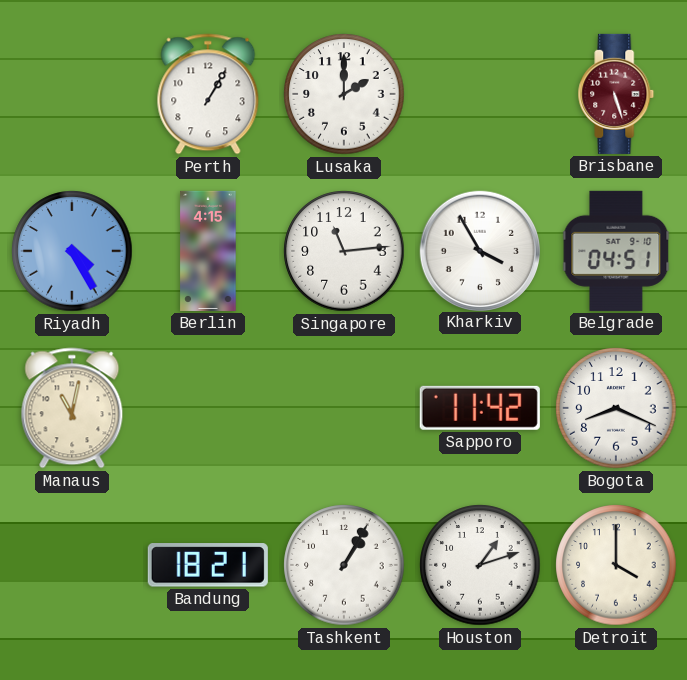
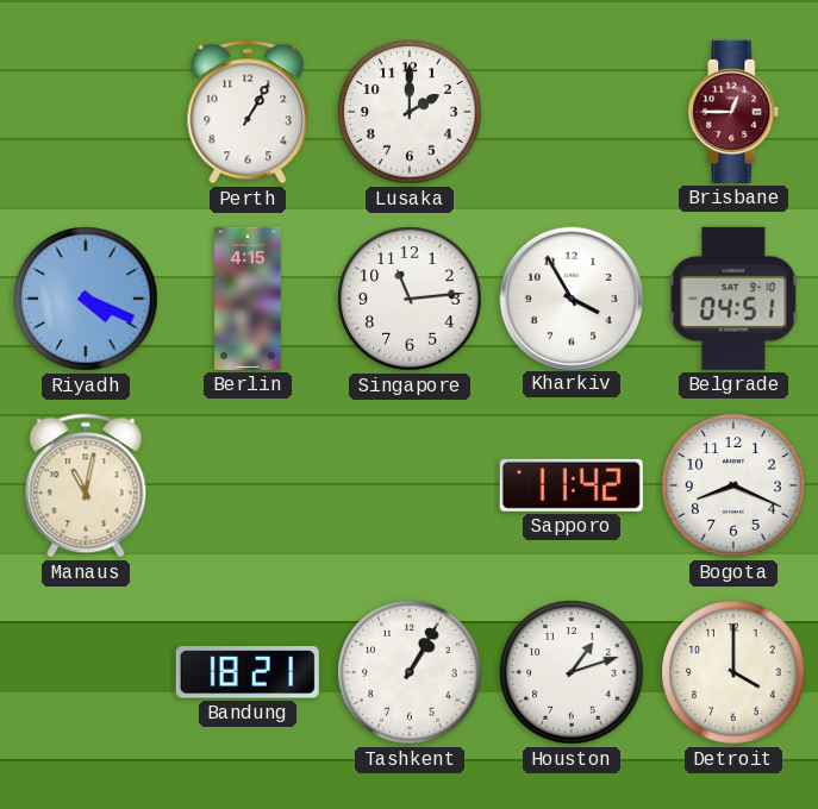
Brisbane: 5:27 -> 12:45 (733, 112)
Riyadh: 4:25 -> 4:19 (86, 299)
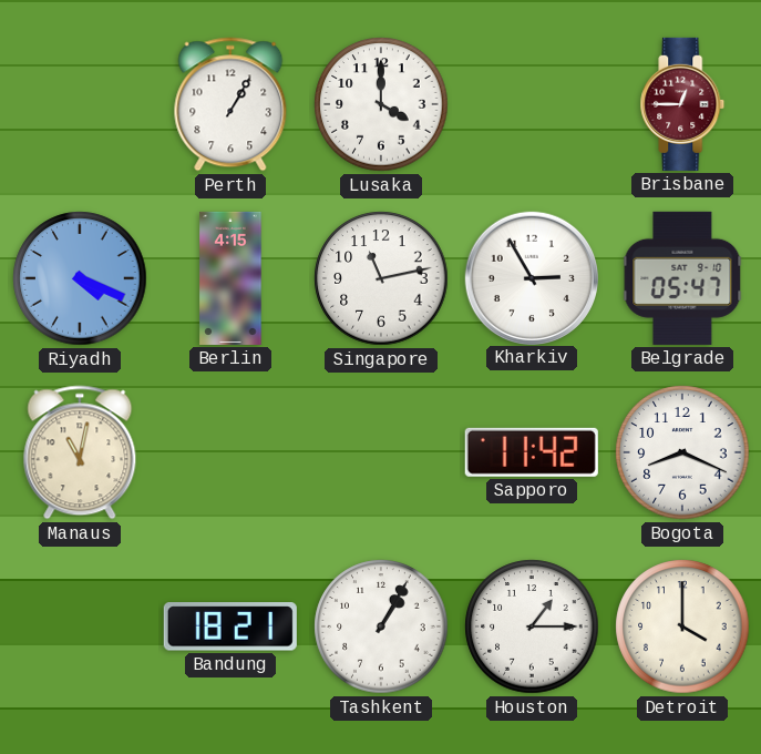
Lusaka: 2:00 -> 4:00 (381, 104)
Singapore: 11:14 -> 11:13 (381, 278)
Kharkiv: 3:55 -> 2:55 (531, 277)
Belgrade: 04:51 -> 05:47 (682, 278)
Houston: 1:12 -> 1:15 (532, 626)
